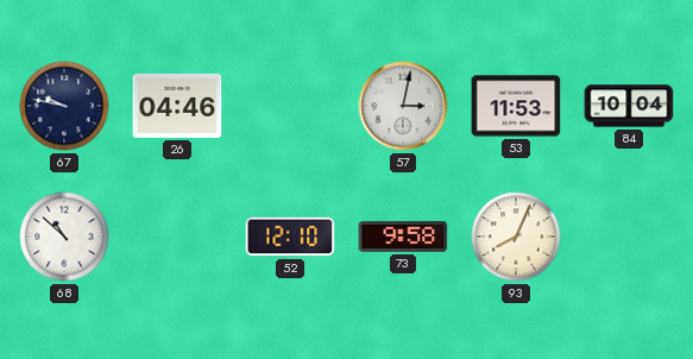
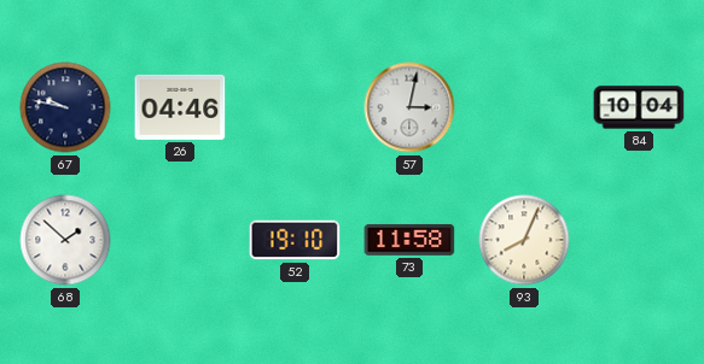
53: 11:53 -> none (516, 106)
68: 10:52 -> 1:52 (65, 240)
52: 12:10 -> 19:10 (295, 240)
73: 9:58 -> 11:58 (409, 240)
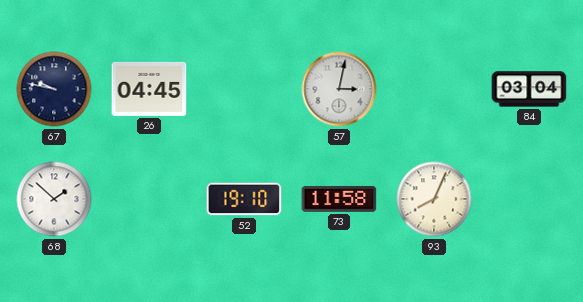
26: 04:46 -> 04:45 (149, 89)
84: 10:04 -> 03:04 (529, 89)
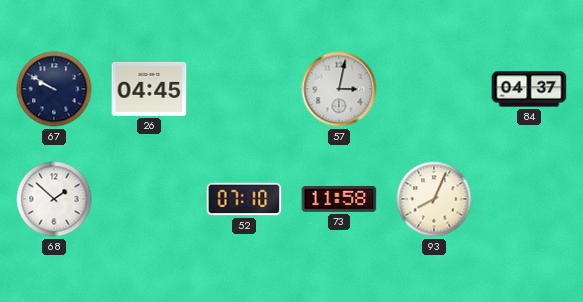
67: 9:47 -> 9:50 (54, 89)
84: 03:04 -> 04:37 (529, 89)
52: 19:10 -> 07:10 (244, 199)
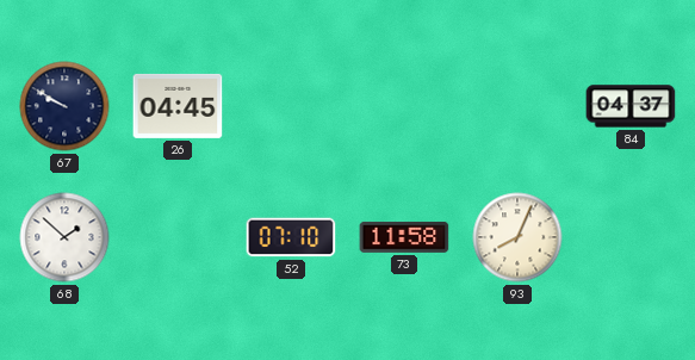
57: 3:02 -> none (339, 89)
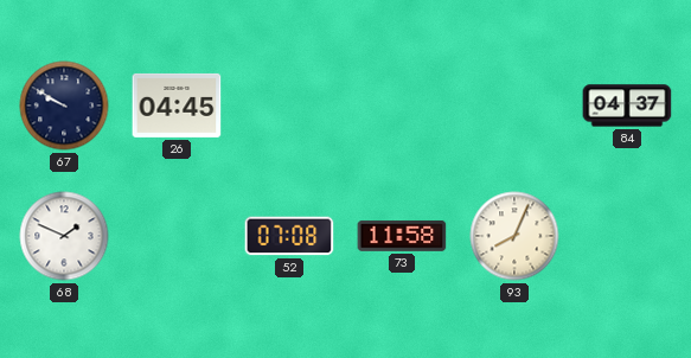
68: 1:52 -> 1:49 (64, 236)
52: 07:10 -> 07:08 (289, 236)
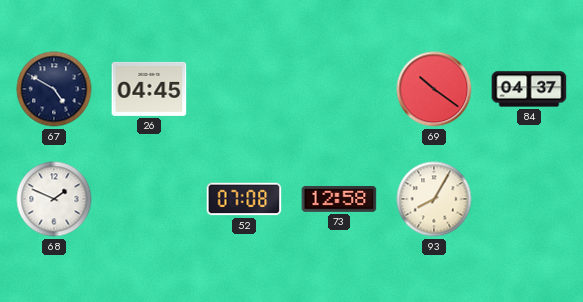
67: 9:50 -> 4:50 (54, 89)
69: none -> 10:21 (434, 89)
73: 11:58 -> 12:58 (339, 199)
93: 8:04 -> 8:05 (434, 199)
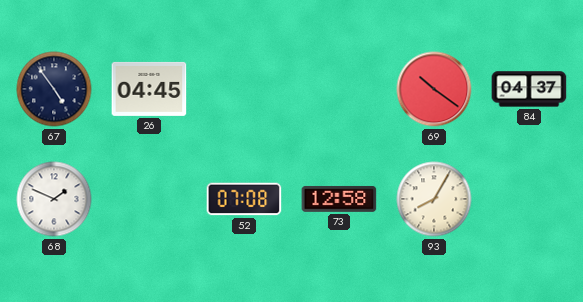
67: 4:50 -> 4:54 (54, 89)
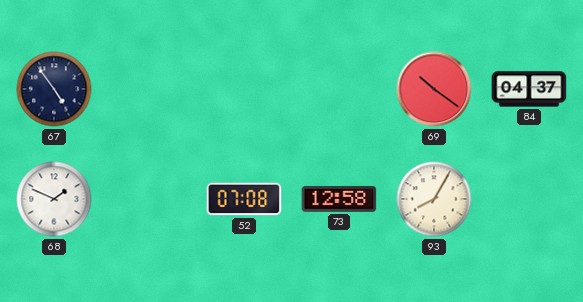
26: 04:45 -> none (149, 89)
